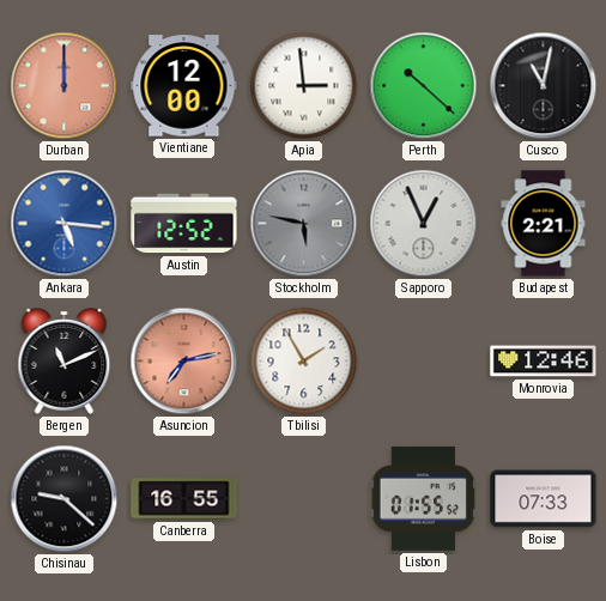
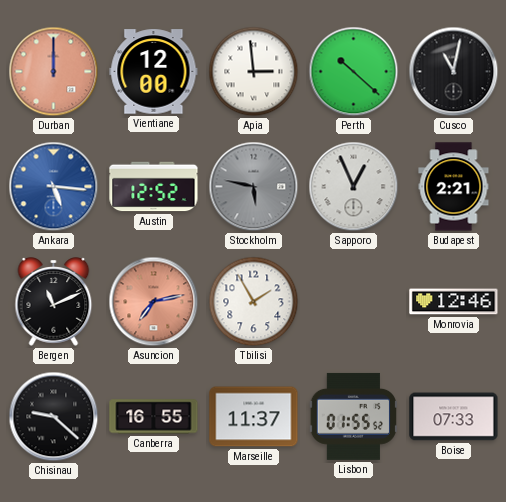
Marseille: none -> 11:37 (254, 417)
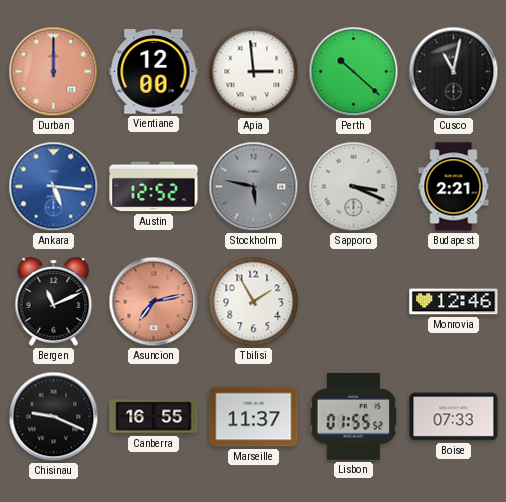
Sapporo: 12:56 -> 3:19 (354, 187)
Chisinau: 9:22 -> 9:19 (54, 417)
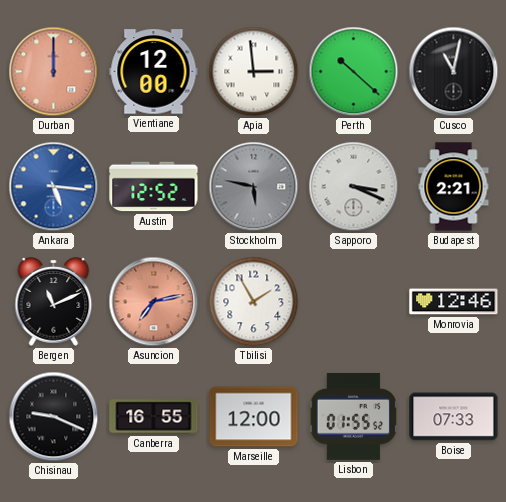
Marseille: 11:37 -> 12:00 (254, 417)
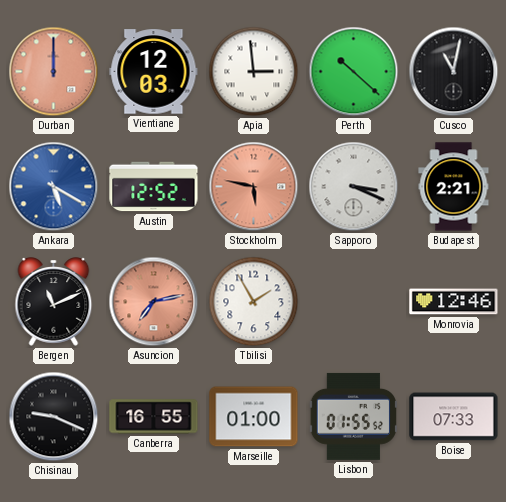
Vientiane: 12:00 -> 12:03 (154, 72)
Ankara: 5:16 -> 5:20 (54, 187)
Stockholm dial: grey -> salmon (254, 187)
Marseille: 12:00 -> 01:00 (254, 417)
